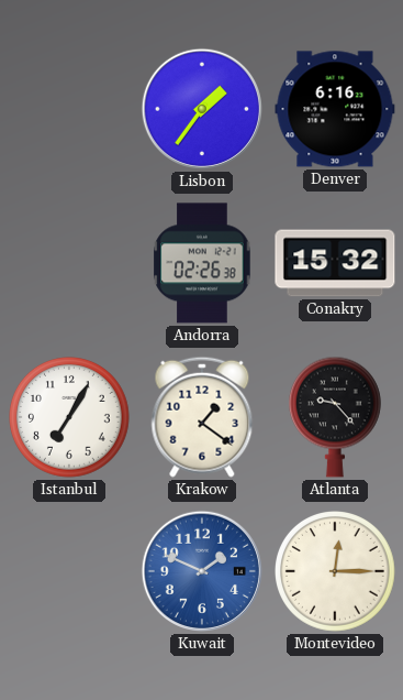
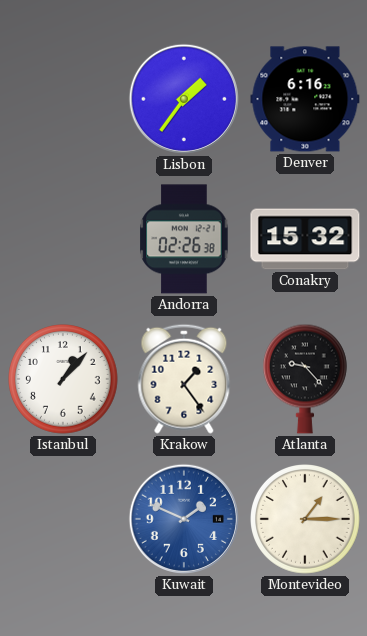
Istanbul: 7:05 -> 1:07 (64, 380)
Krakow: 1:21 -> 1:24 (184, 379)
Montevideo: 12:15 -> 1:15 (306, 520)
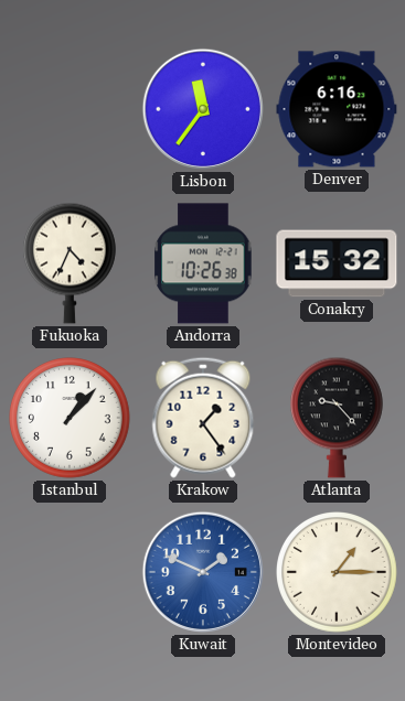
Lisbon: 1:36 -> 11:36 (203, 109)
Fukuoka: none -> 4:34 (70, 263)
Andorra: 02:26 -> 10:26 (203, 263)
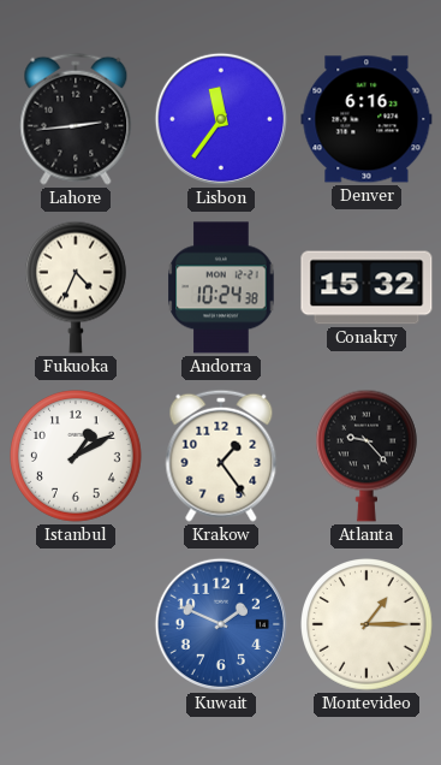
Lahore: none -> 2:44 (76, 119)
Andorra: 10:26 -> 10:24 (221, 287)
Istanbul: 1:07 -> 1:10 (77, 457)
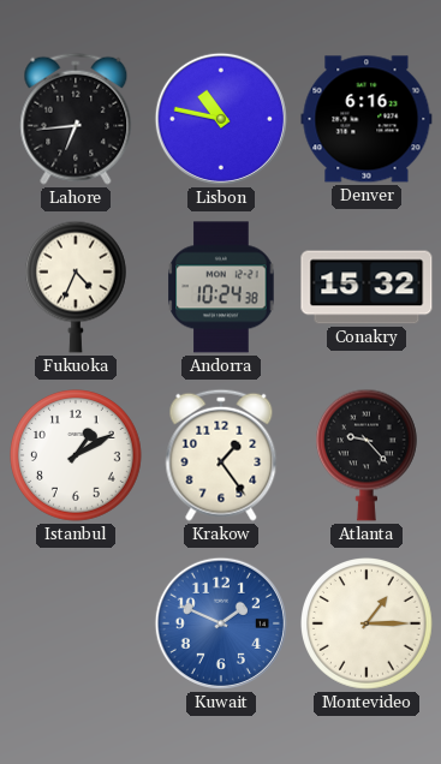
Lahore: 2:44 -> 6:44 (76, 119)
Lisbon: 11:36 -> 10:47 (221, 119)
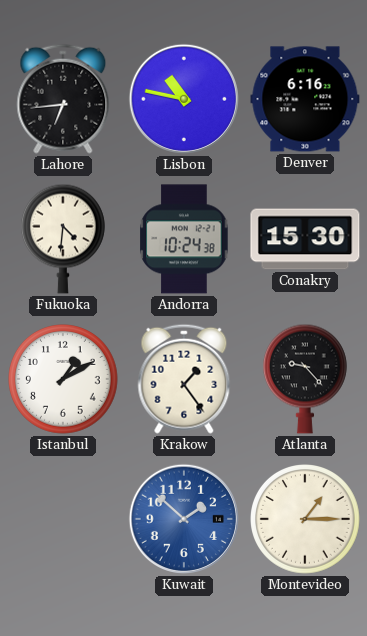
Fukuoka: 4:34 -> 4:31 (63, 239)
Conakry: 15:32 -> 15:30 (305, 239)
Kuwait: 1:49 -> 1:52 (184, 519)
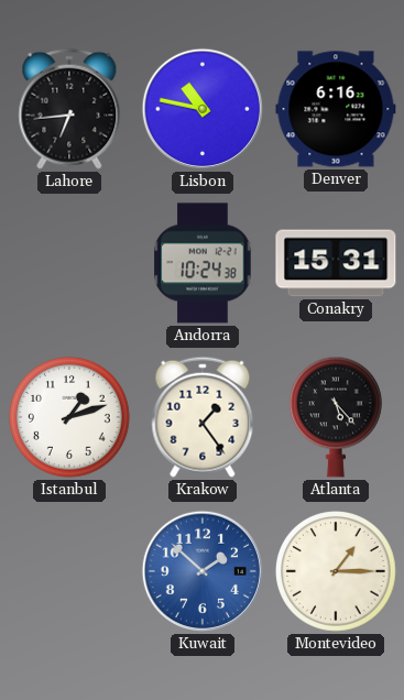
Fukuoka: 4:31 -> none (63, 239)
Conakry: 15:30 -> 15:31 (336, 263)
Istanbul: 1:10 -> 1:12 (70, 418)
Atlanta: 9:23 -> 5:23 (336, 417)
